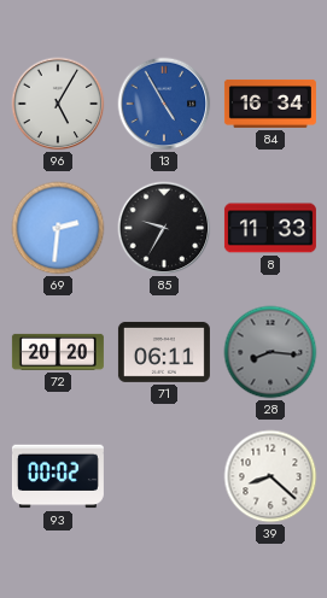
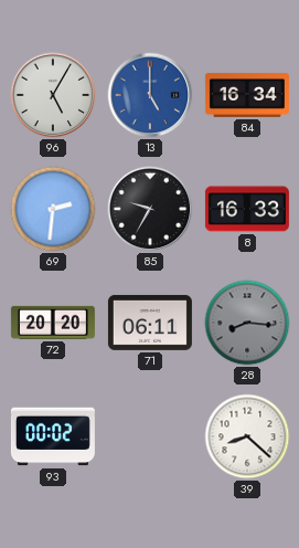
13: 4:55 -> 5:00 (150, 95)
8: 11:33 -> 16:33 (247, 209)
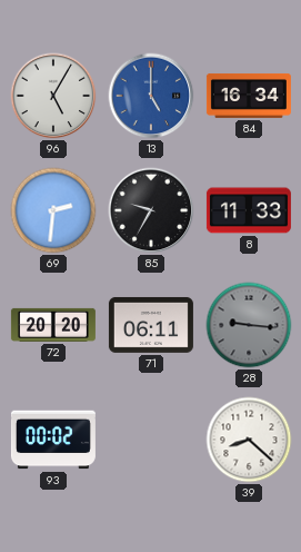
8: 16:33 -> 11:33 (249, 210)
28: 8:16 -> 9:16 (249, 325)
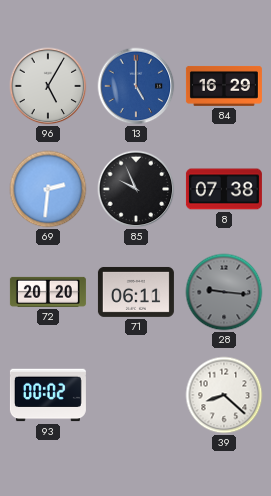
84: 16:34 -> 16:29 (224, 86)
85: 9:35 -> 9:56 (136, 189)
8: 11:33 -> 07:38 (224, 189)
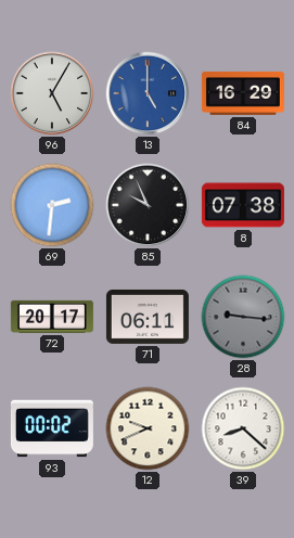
72: 20:20 -> 20:17 (52, 317)
12: none -> 9:41 (148, 428)
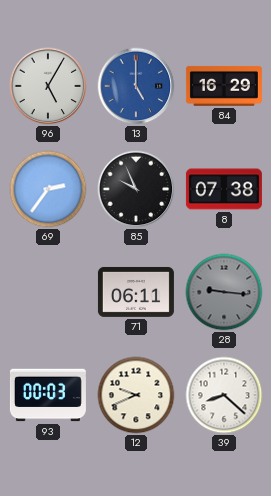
69: 2:31 -> 2:36 (48, 189)
72: 20:17 -> none (52, 317)
93: 00:02 -> 00:03 (48, 395)
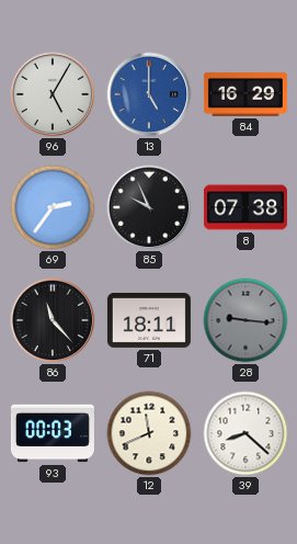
86: none -> 11:23 (53, 320)
71: 06:11 -> 18:11 (149, 320)
12: 9:41 -> 11:41 (149, 433)
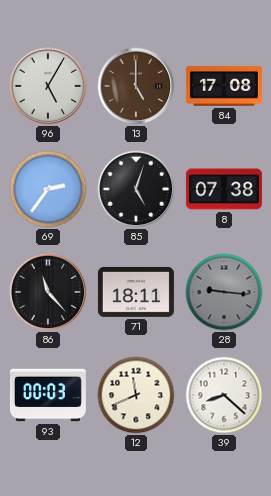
13 dial: blue -> brown (136, 86)
84: 16:29 -> 17:08 (224, 86)
85: 9:56 -> 5:03 (136, 189)
